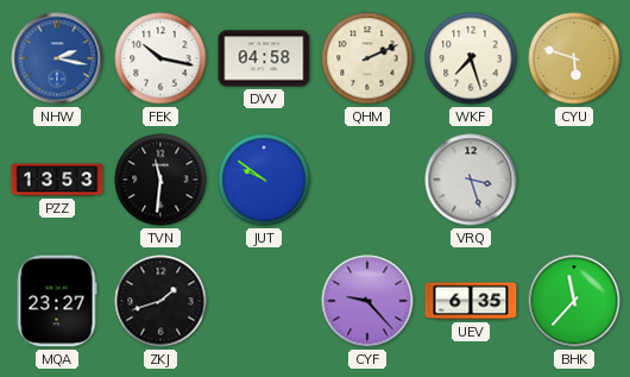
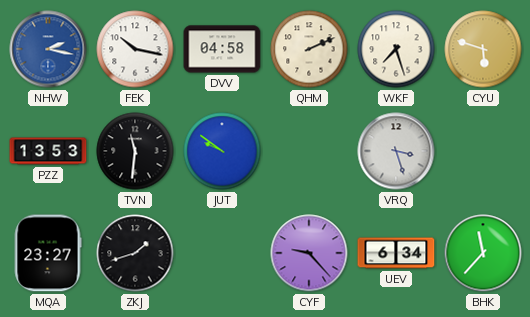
UEV: 6:35 -> 6:34 (396, 253)
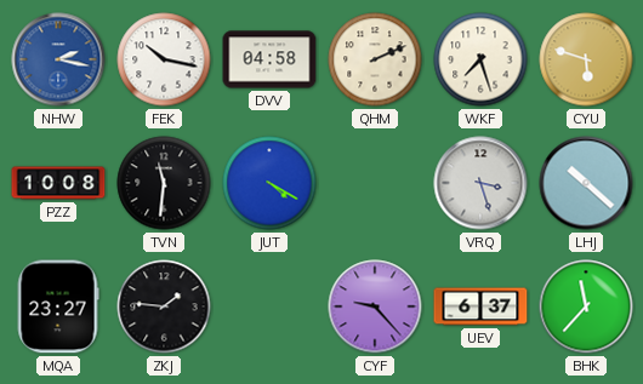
PZZ: 13:53 -> 10:08 (58, 183)
JUT: 9:51 -> 4:20 (269, 183)
LHJ: none -> 10:22 (586, 183)
ZKJ: 1:42 -> 1:46 (164, 306)
UEV: 6:34 -> 6:37 (480, 306)
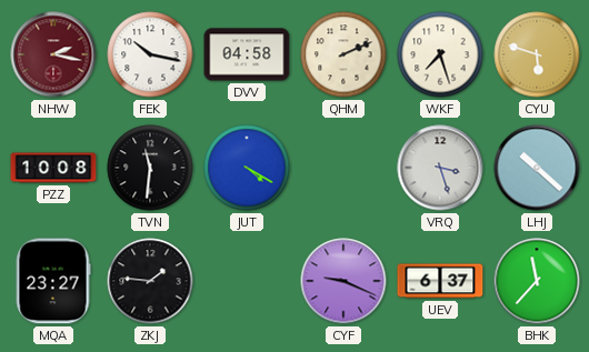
NHW dial: blue -> burgundy (53, 54)
CYF: 9:23 -> 9:19 (343, 281)
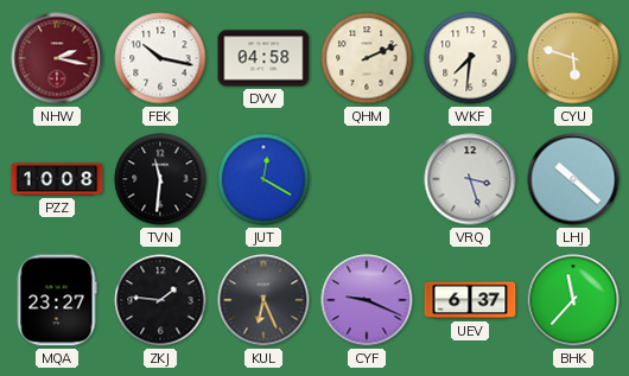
WKF: 7:27 -> 7:31 (470, 58)
JUT: 4:20 -> 12:20 (263, 179)
KUL: none -> 6:26 (263, 300)
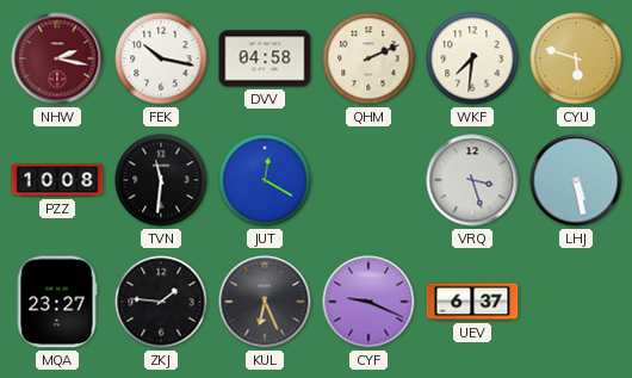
LHJ: 10:22 -> 5:28 (576, 180)
BHK: 11:37 -> none (573, 300)
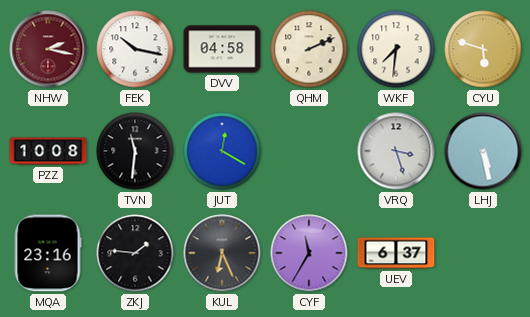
MQA: 23:27 -> 23:16 (48, 253)
CYF: 9:19 -> 11:35 (309, 253)
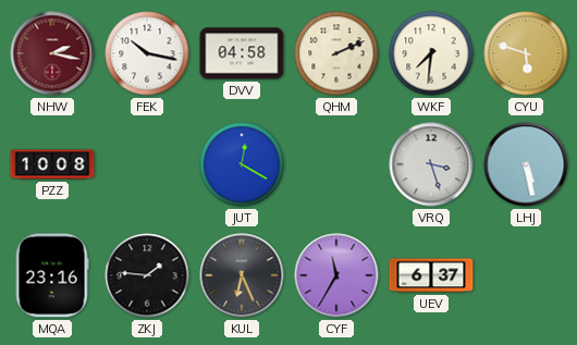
TVN: 11:31 -> none (135, 151)
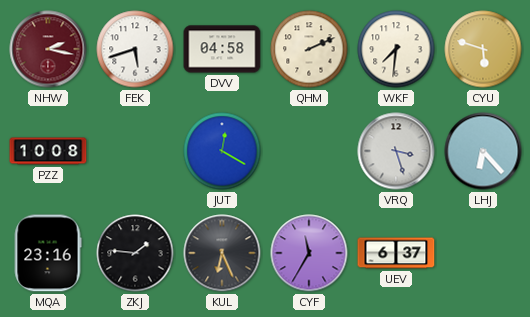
FEK: 10:17 -> 5:42 (135, 49)
LHJ: 5:28 -> 6:23 (483, 151)
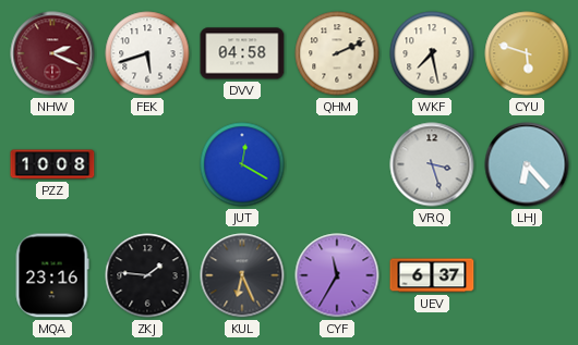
NHW: 2:17 -> 2:19 (52, 53)
WKF: 7:31 -> 7:28 (432, 53)
